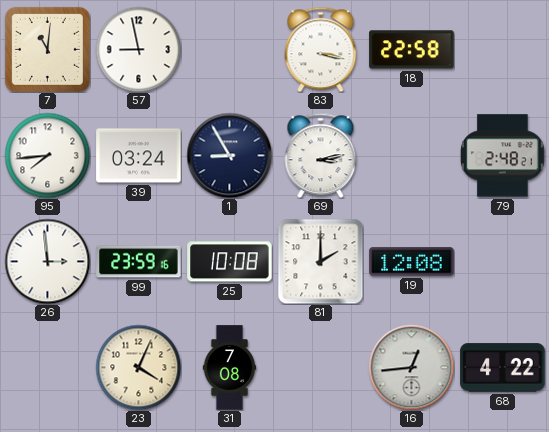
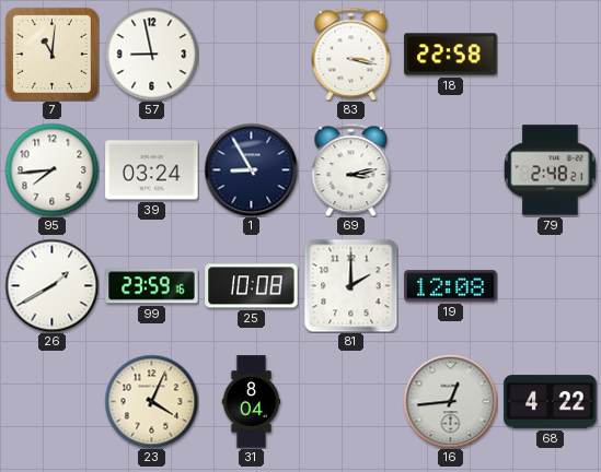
26: 2:59 -> 1:40 (51, 285)
31: 7:08 -> 8:04 (252, 402)
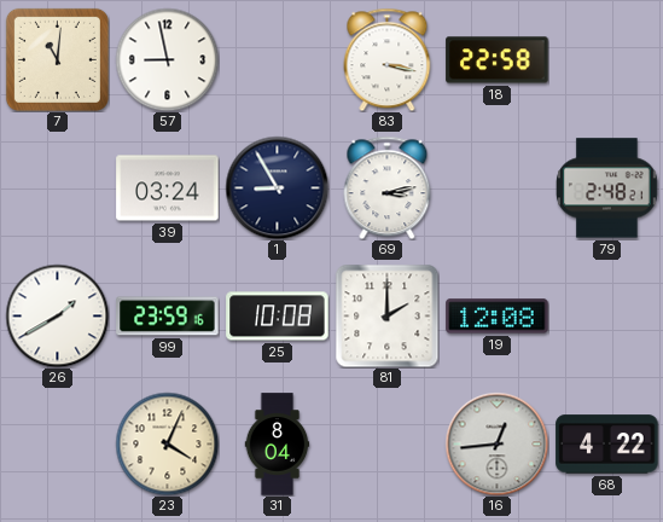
95: 7:44 -> none (51, 169)
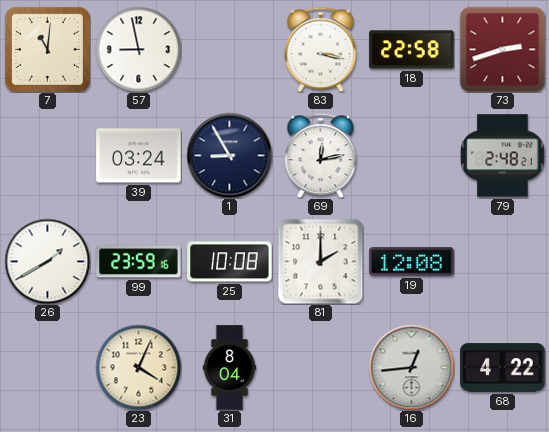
73: none -> 2:42 (502, 49)
69: 3:13 -> 12:13 (321, 155)
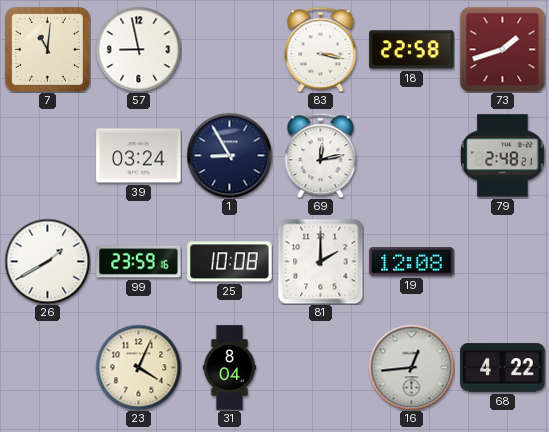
73: 2:42 -> 1:42 (502, 49)
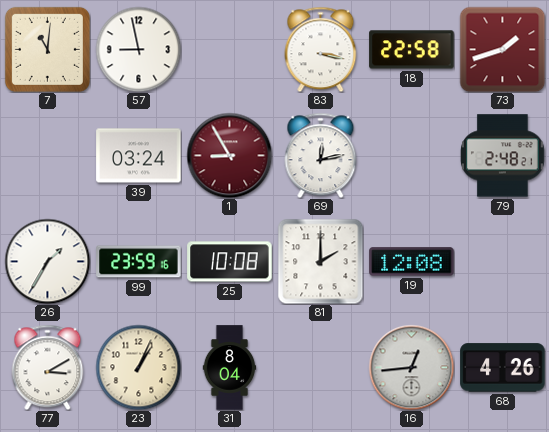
1 dial: navy -> burgundy (229, 155)
26: 1:40 -> 1:35 (47, 261)
77: none -> 3:10 (48, 367)
23: 4:04 -> 1:04 (138, 367)
68: 4:22 -> 4:26 (503, 368)
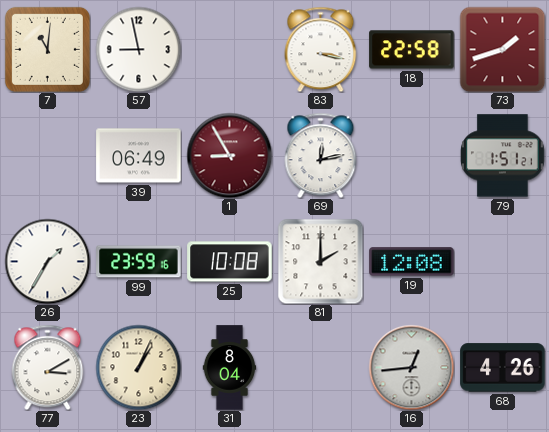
39: 03:24 -> 06:49 (139, 156)
79: 2:48 -> 1:51 (503, 156)
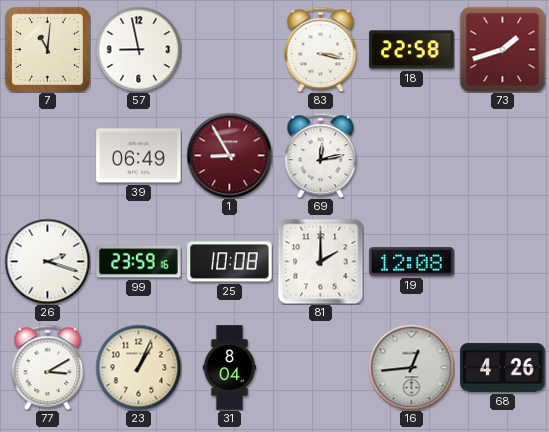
79: 1:51 -> none (503, 156)
26: 1:35 -> 2:18 (47, 261)
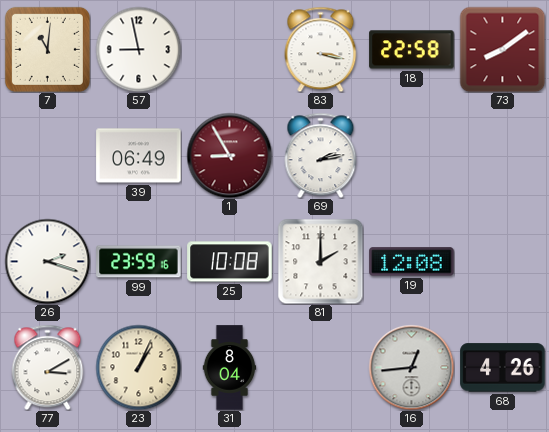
73: 1:42 -> 8:09 (502, 49)
69: 12:13 -> 2:13 (321, 155)
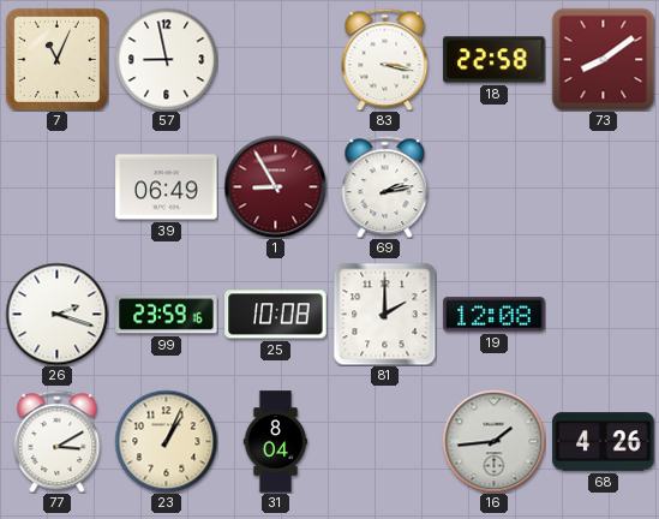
7: 11:01 -> 11:04 (56, 59)
16: 12:44 -> 1:44 (493, 441)
